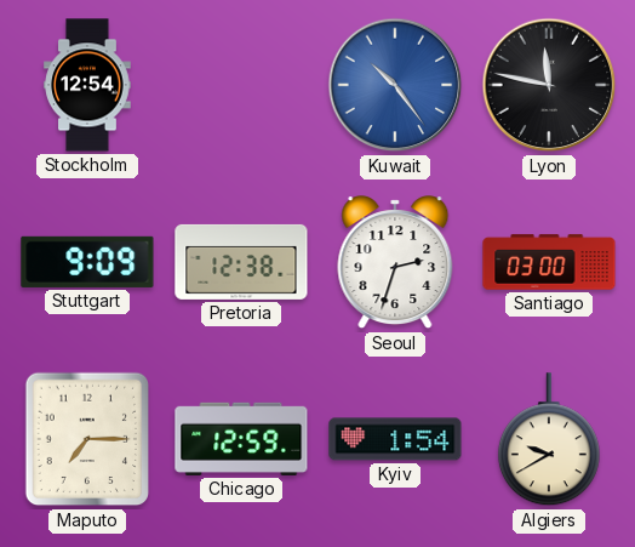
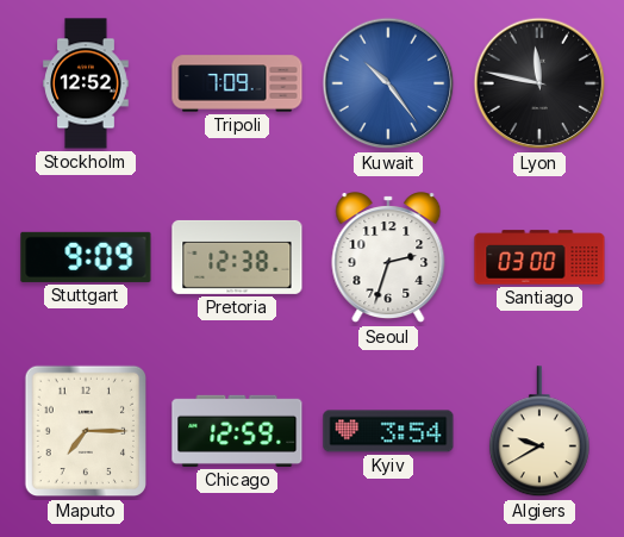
Stockholm: 12:54 -> 12:52 (86, 83)
Tripoli: none -> 7:09 (237, 83)
Kyiv: 1:54 -> 3:54 (388, 431)
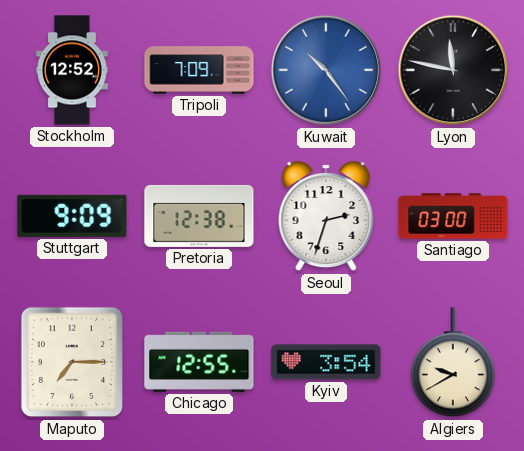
Chicago: 12:59 -> 12:55 (199, 362)
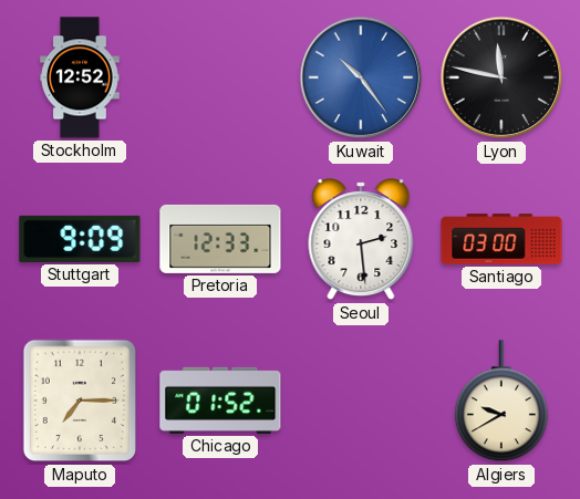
Tripoli: 7:09 -> none (199, 70)
Pretoria: 12:38 -> 12:33 (220, 239)
Seoul: 2:33 -> 2:29 (361, 240)
Chicago: 12:55 -> 01:52 (220, 401)
Kyiv: 3:54 -> none (326, 362)
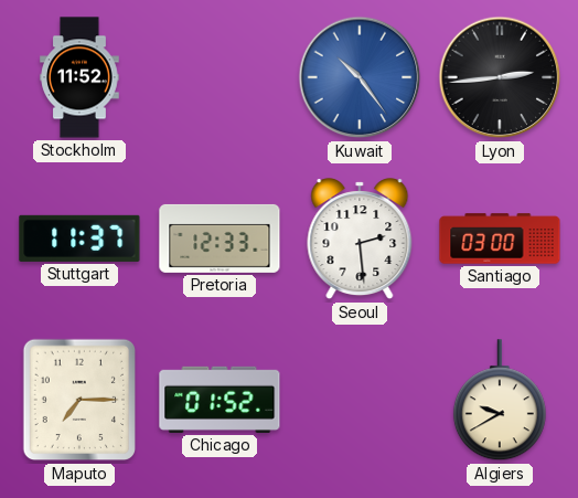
Stockholm: 12:52 -> 11:52 (79, 77)
Lyon: 11:47 -> 2:44 (500, 77)
Stuttgart: 9:09 -> 11:37 (79, 239)
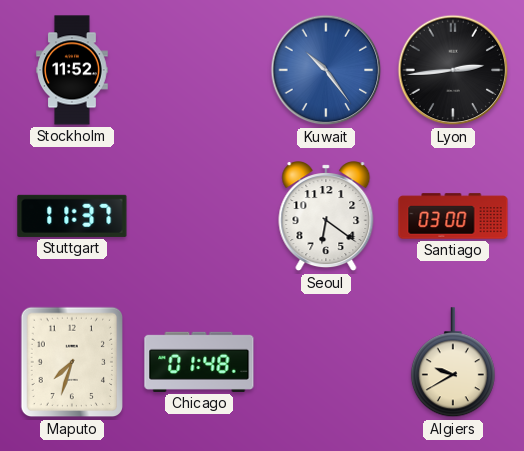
Pretoria: 12:33 -> none (220, 239)
Seoul: 2:29 -> 6:21 (326, 217)
Maputo: 7:15 -> 7:33 (71, 362)
Chicago: 01:52 -> 01:48 (199, 362)
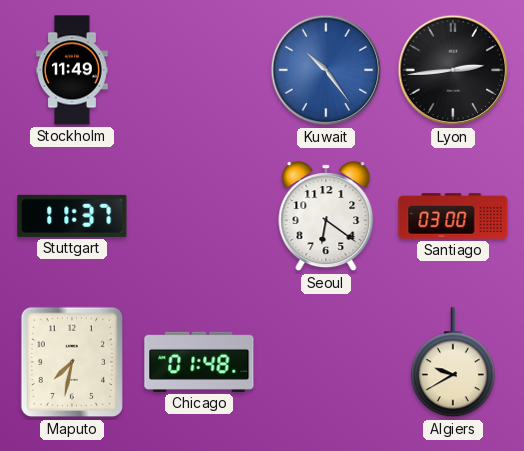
Stockholm: 11:52 -> 11:49 (72, 70)
Maputo: 7:33 -> 7:32 (71, 362)
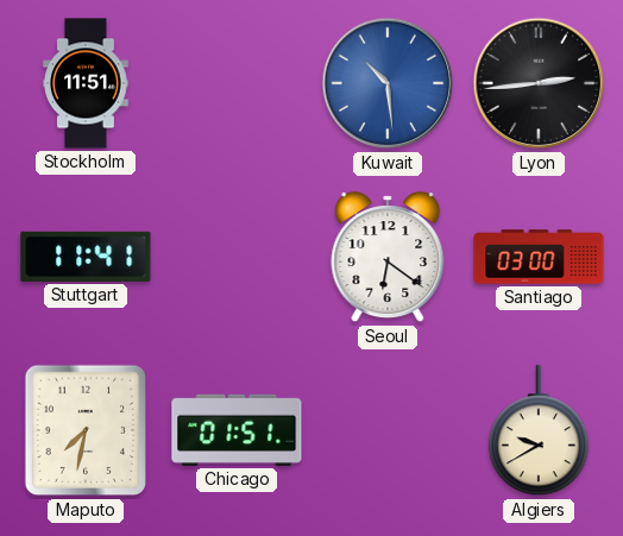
Stockholm: 11:49 -> 11:51 (86, 83)
Kuwait: 10:24 -> 10:29 (388, 83)
Stuttgart: 11:37 -> 11:41 (86, 257)
Chicago: 01:48 -> 01:51 (237, 430)
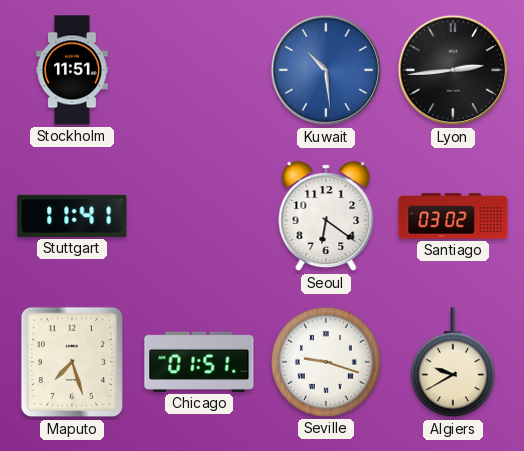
Santiago: 03:00 -> 03:02 (453, 216)
Maputo: 7:32 -> 7:27 (71, 362)
Seville: none -> 9:18 (326, 362)
